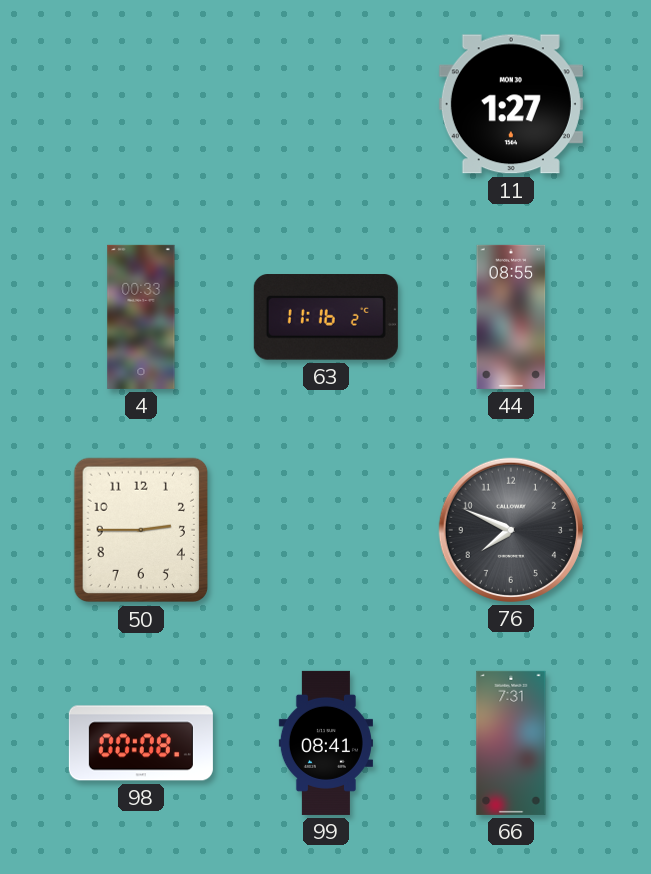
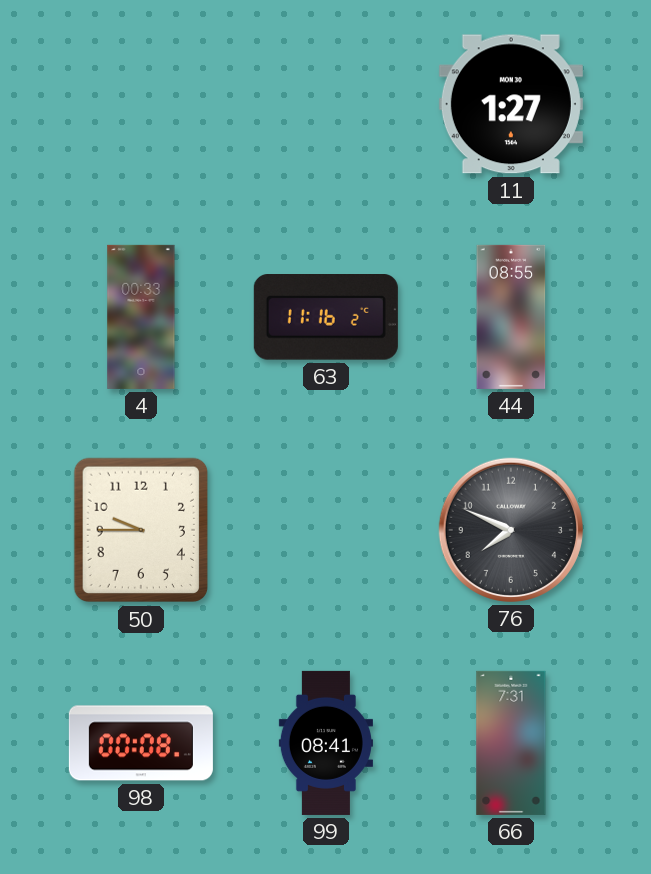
50: 2:45 -> 9:45 (140, 530)
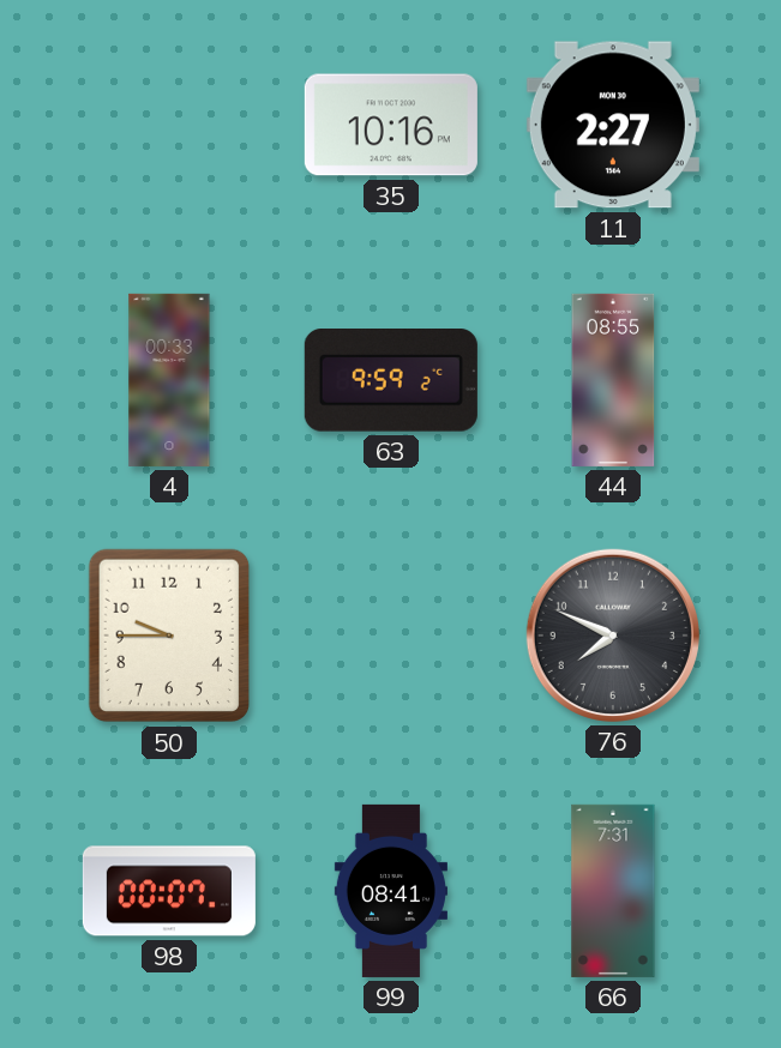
35: none -> 10:16 (391, 125)
11: 1:27 -> 2:27 (613, 125)
63: 11:16 -> 9:59 (391, 381)
98: 00:08 -> 00:07 (169, 891)
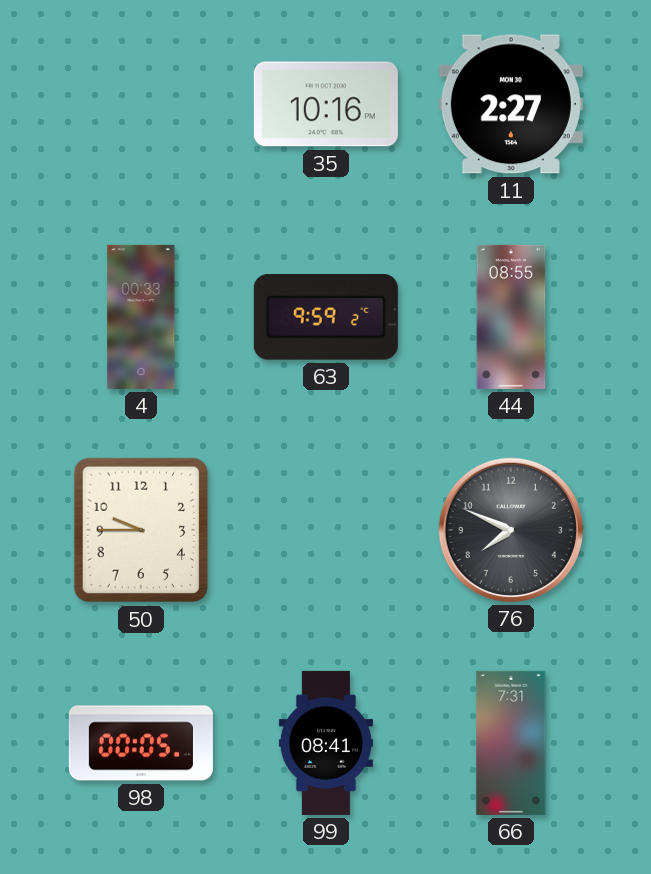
98: 00:07 -> 00:05 (141, 743)
